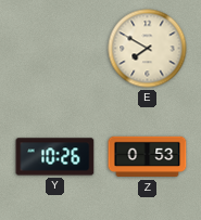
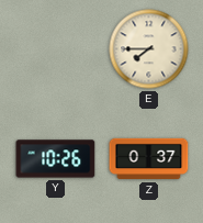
E: 7:50 -> 7:45 (149, 49)
Z: 0:53 -> 0:37 (149, 159)
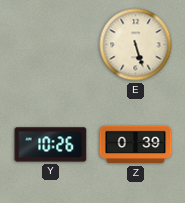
E: 7:45 -> 5:27 (136, 45)
Z: 0:37 -> 0:39 (136, 145)
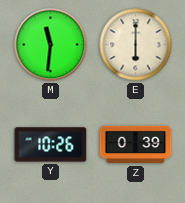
M: none -> 11:31 (51, 45)
E: 5:27 -> 6:00 (136, 45)
